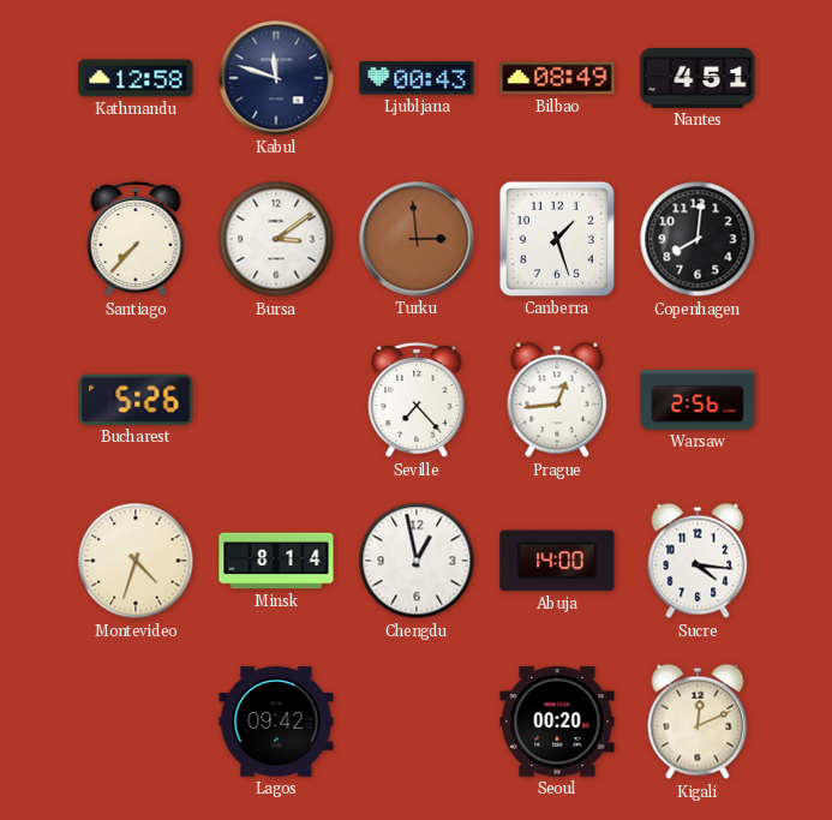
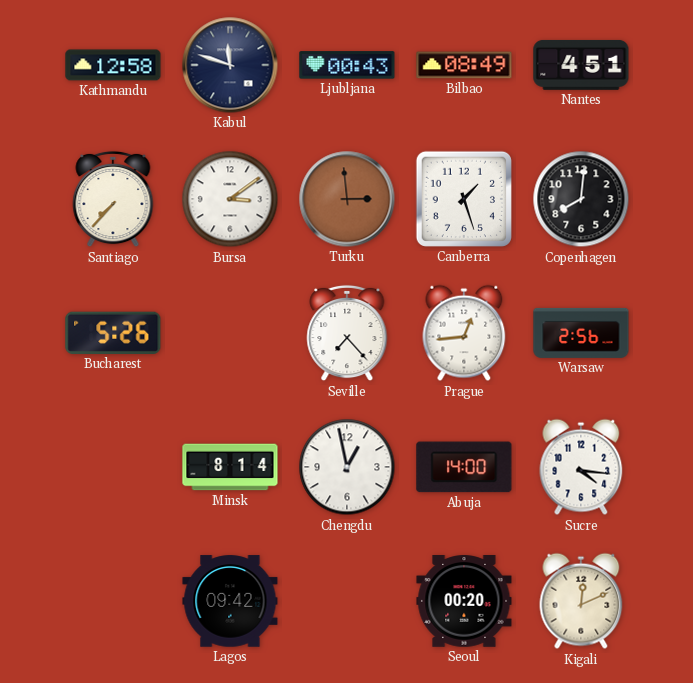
Montevideo: 4:33 -> none (136, 561)
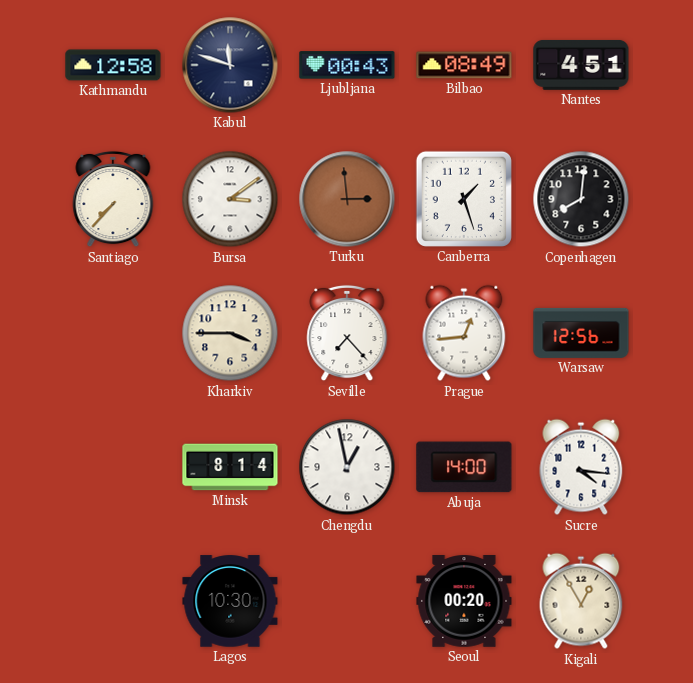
Bucharest: 5:26 -> none (113, 333)
Kharkiv: none -> 3:45 (230, 333)
Warsaw: 2:56 -> 12:56 (581, 333)
Lagos: 09:42 -> 10:30 (230, 601)
Kigali: 12:11 -> 12:55 (581, 601)
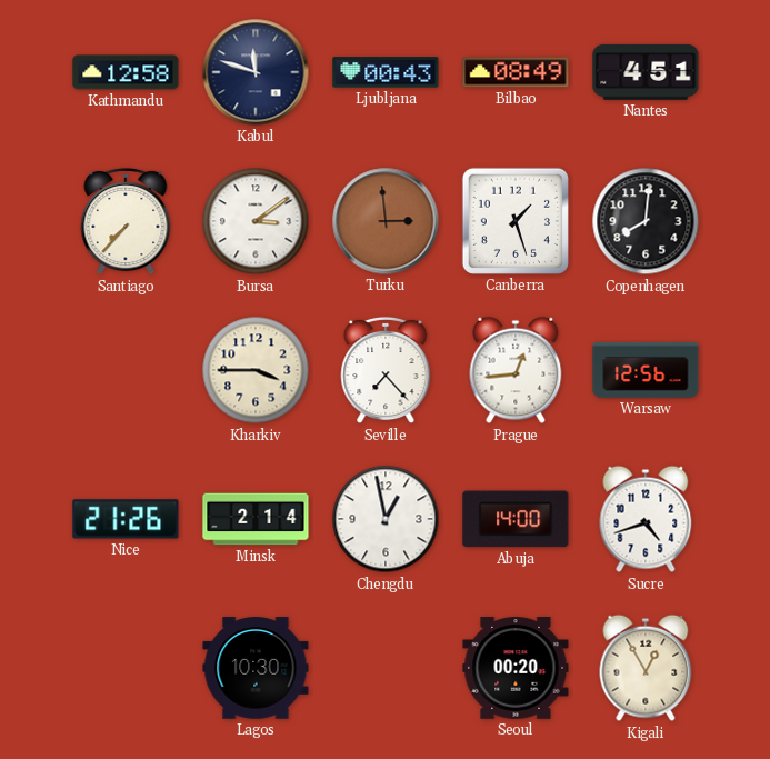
Nice: none -> 21:26 (126, 519)
Minsk: 8:14 -> 2:14 (256, 519)
Sucre: 4:16 -> 4:42 (646, 519)
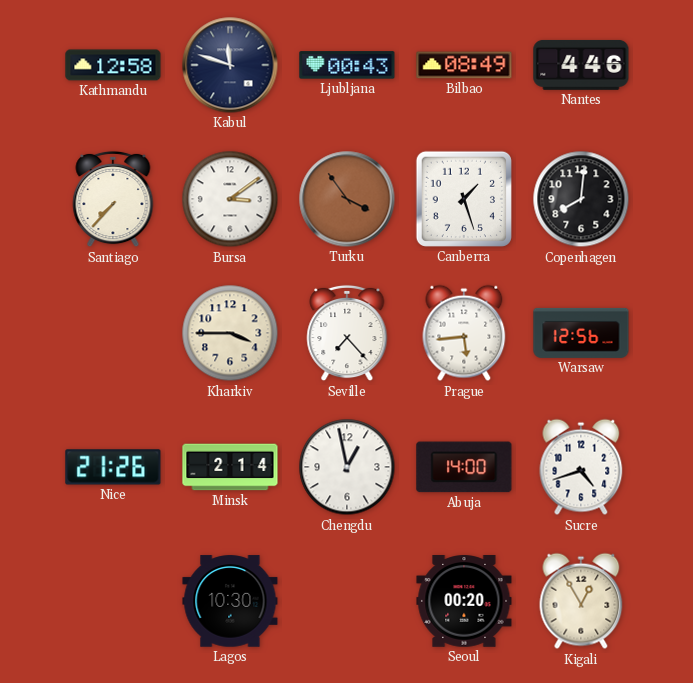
Nantes: 4:51 -> 4:46 (581, 65)
Turku: 2:59 -> 3:54 (347, 199)
Prague: 12:44 -> 5:44 (464, 333)
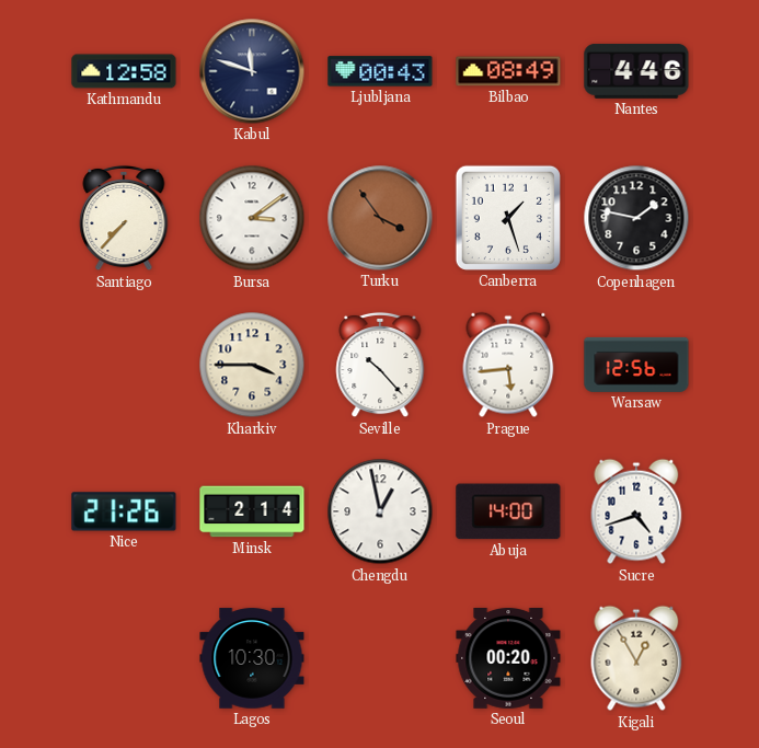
Copenhagen: 8:01 -> 1:47 (636, 218)
Seville: 7:23 -> 10:23 (380, 365)
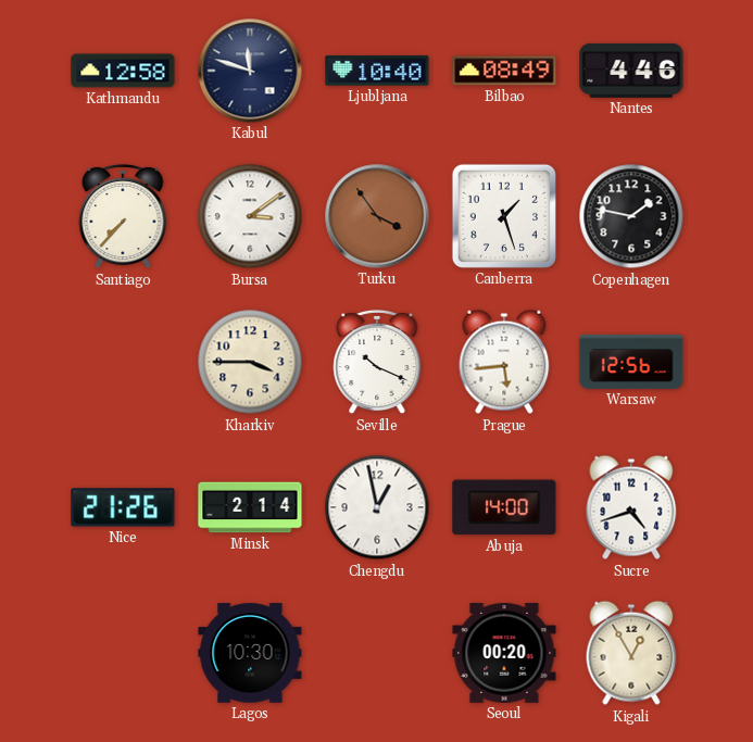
Ljubljana: 00:43 -> 10:40 (377, 71)
Seville: 10:23 -> 10:19 (377, 362)
